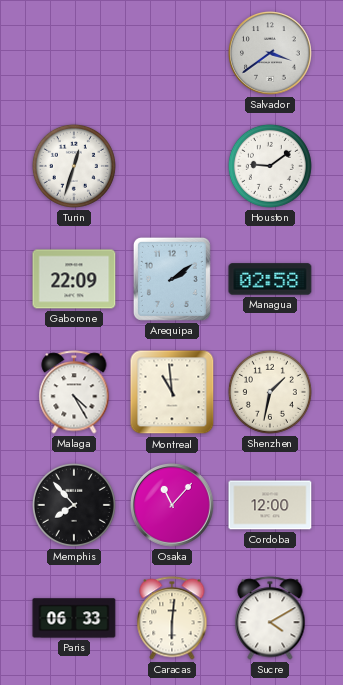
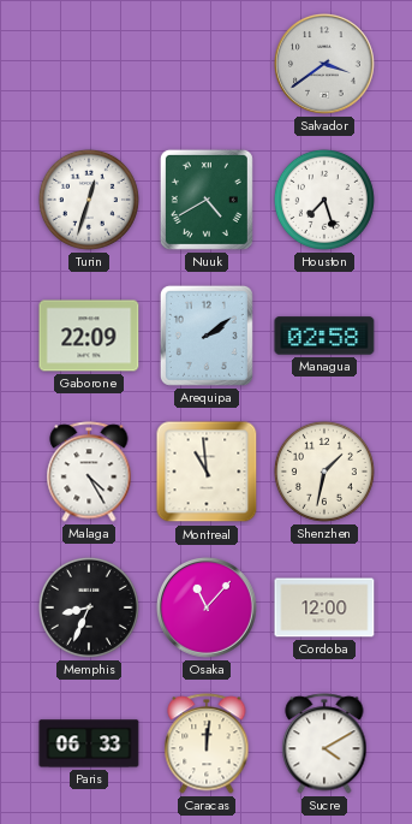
Nuuk: none -> 4:40 (207, 200)
Houston: 9:09 -> 7:27 (324, 200)
Memphis: 7:53 -> 8:34 (89, 607)
Caracas: 6:01 -> 12:01 (207, 743)
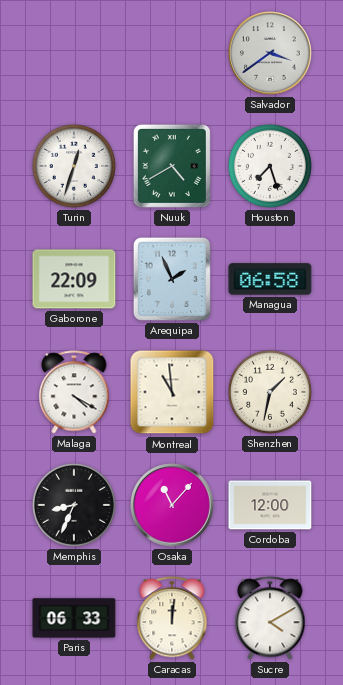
Arequipa: 2:09 -> 1:56 (172, 279)
Managua: 02:58 -> 06:58 (270, 279)
Malaga: 4:25 -> 4:20 (74, 392)
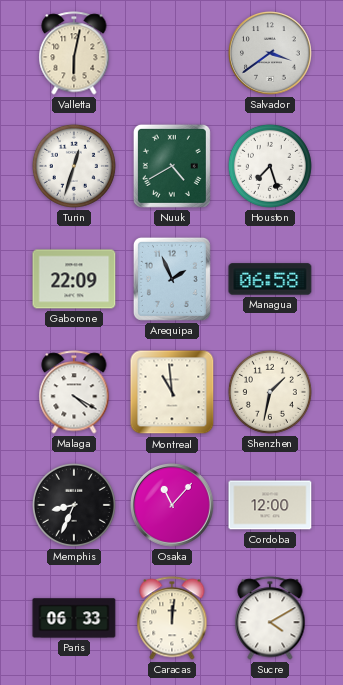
Valletta: none -> 6:02 (74, 53)
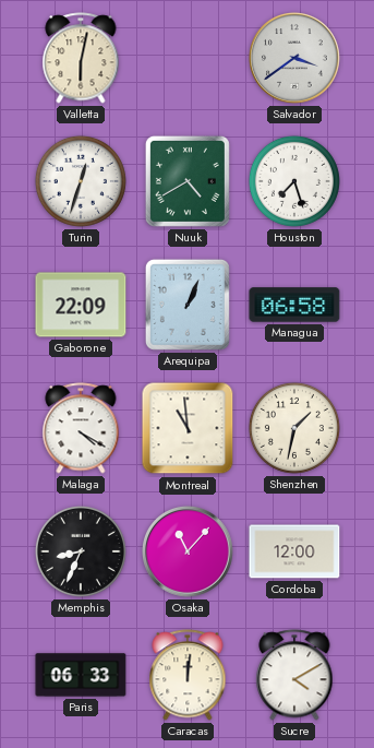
Arequipa: 1:56 -> 1:04 (188, 305)
